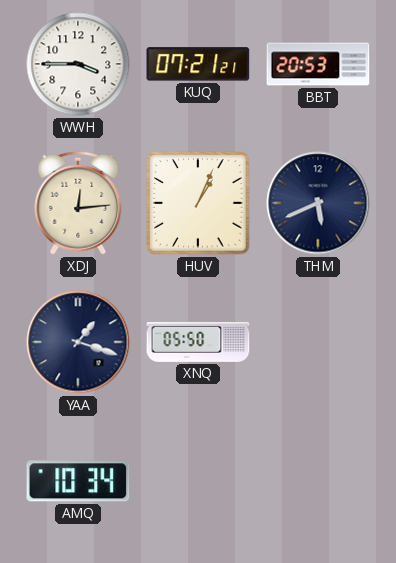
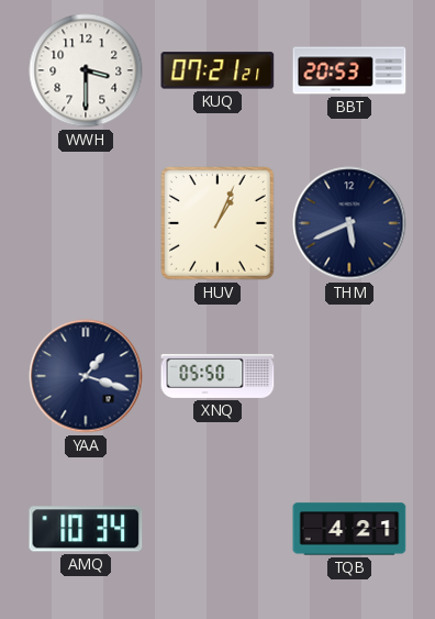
WWH: 3:45 -> 3:30 (86, 70)
XDJ: 12:14 -> none (78, 203)
TQB: none -> 4:21 (349, 529)
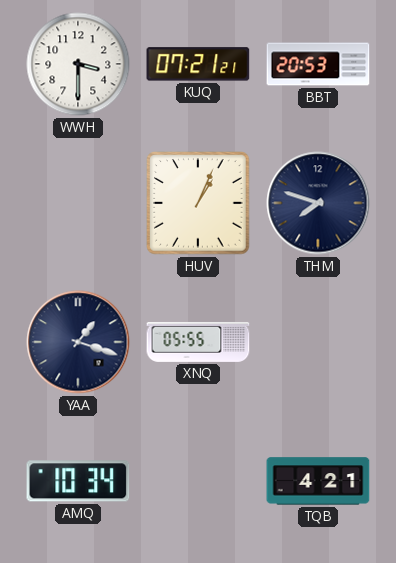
THM: 5:41 -> 7:48 (318, 203)
XNQ: 05:50 -> 05:55 (198, 342)
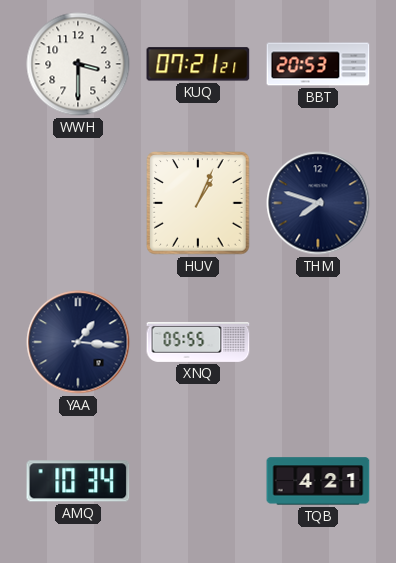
YAA: 1:18 -> 1:16 (78, 342)
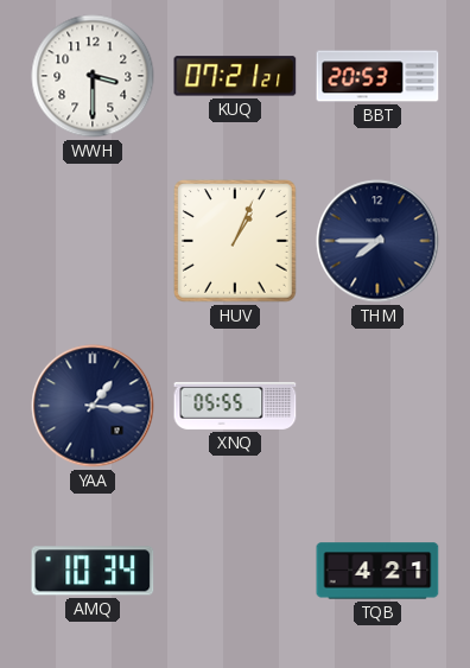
THM: 7:48 -> 7:45 (377, 241)
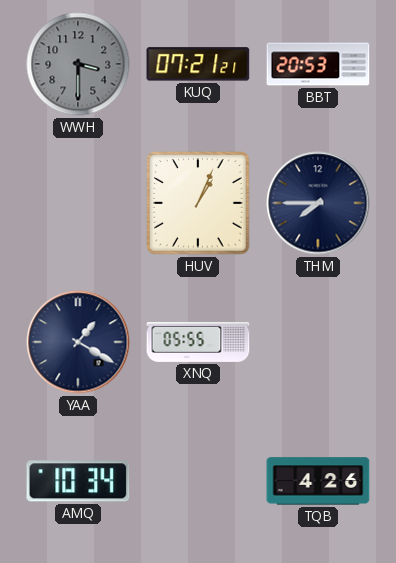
WWH dial: white -> grey (78, 64)
YAA: 1:16 -> 1:20 (78, 342)
TQB: 4:21 -> 4:26 (318, 481)
